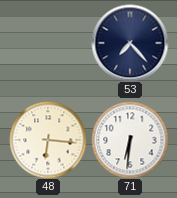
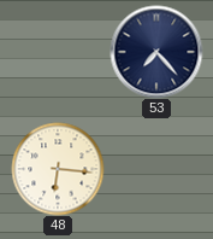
71: 6:31 -> none (130, 140)
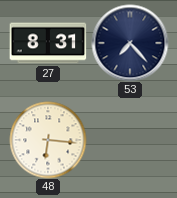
27: none -> 8:31 (48, 43)
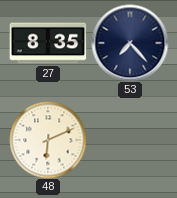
27: 8:31 -> 8:35 (48, 43)
48: 6:16 -> 6:11 (48, 140)
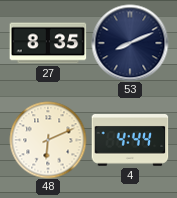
53: 7:23 -> 8:11 (130, 43)
4: none -> 4:44 (130, 141)
